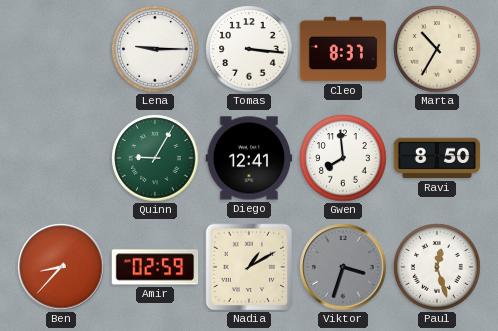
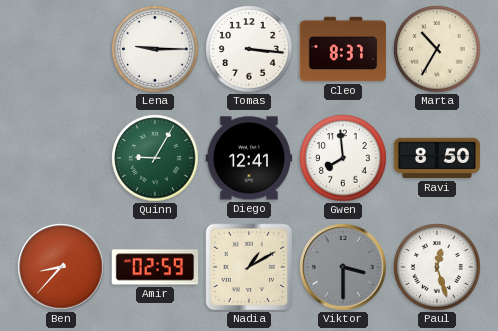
Viktor: 3:33 -> 3:30 (343, 267)
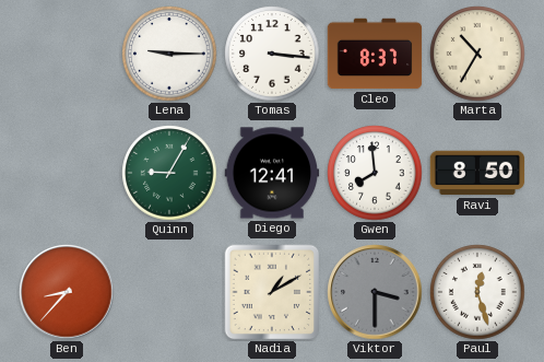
Amir: 02:59 -> none (155, 267)
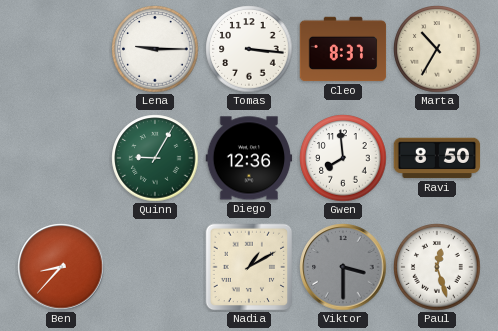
Diego: 12:41 -> 12:36 (249, 158)
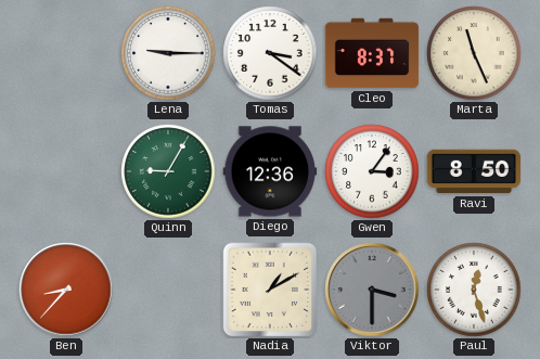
Tomas: 3:16 -> 3:21 (270, 53)
Marta: 10:35 -> 11:26 (474, 53)
Gwen: 7:59 -> 3:06 (372, 171)
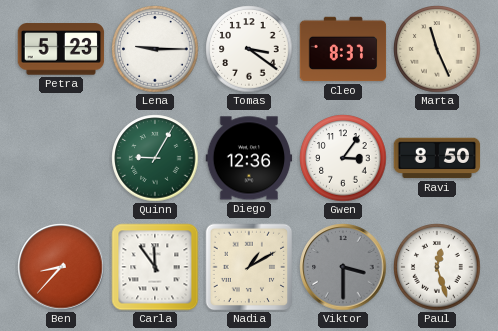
Petra: none -> 5:23 (61, 49)
Carla: none -> 11:54 (155, 267)
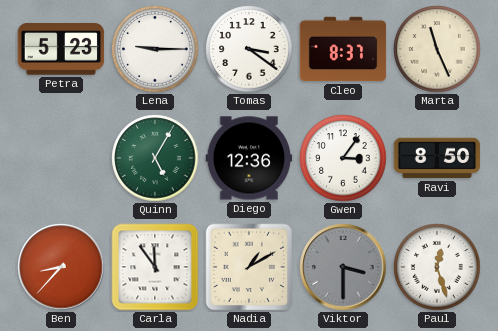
Quinn: 9:05 -> 5:05 (155, 158)
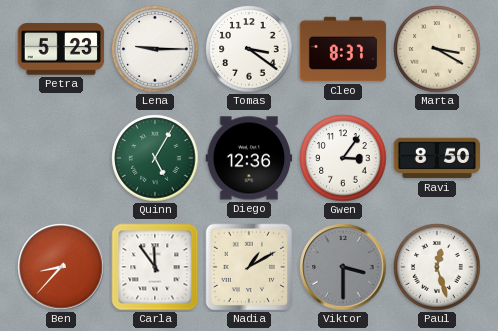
Marta: 11:26 -> 3:20 (437, 49)
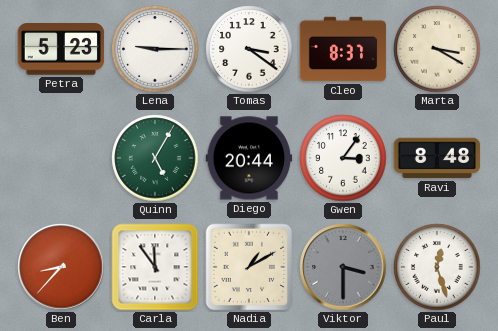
Diego: 12:36 -> 20:44 (249, 158)
Ravi: 8:50 -> 8:48 (437, 158)
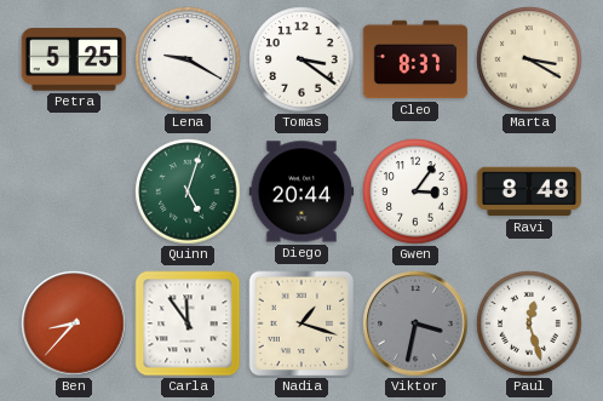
Petra: 5:23 -> 5:25 (74, 59)
Lena: 9:15 -> 9:20 (188, 59)
Quinn: 5:05 -> 5:03 (188, 191)
Nadia: 1:10 -> 1:18 (301, 323)
Viktor: 3:30 -> 3:32 (415, 323)
